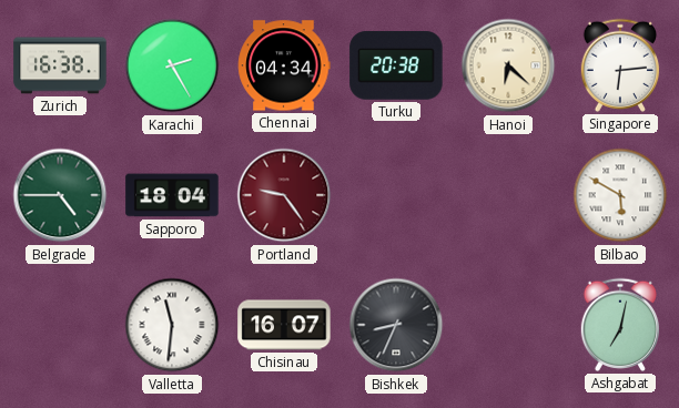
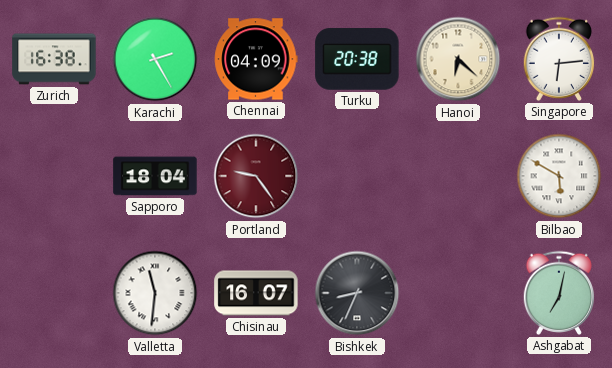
Chennai: 04:34 -> 04:09 (256, 59)
Belgrade: 4:45 -> none (60, 195)
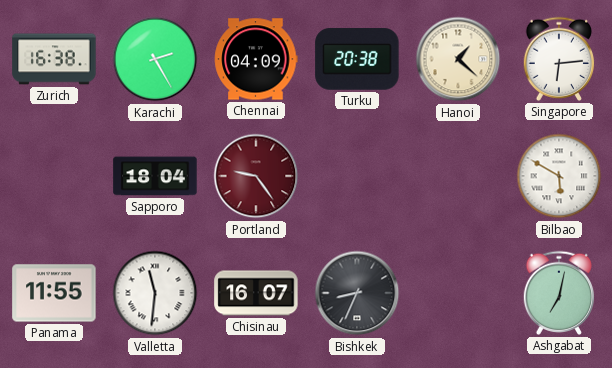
Hanoi: 6:22 -> 1:22 (458, 59)
Panama: none -> 11:55 (54, 293)
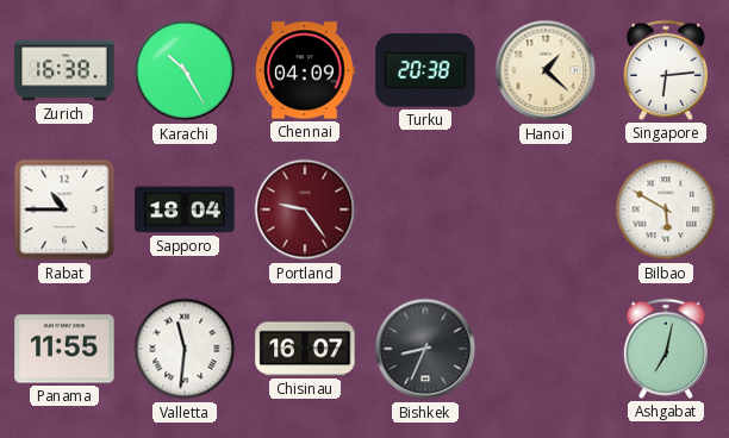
Karachi: 2:25 -> 10:25 (185, 70)
Rabat: none -> 10:45 (64, 209)
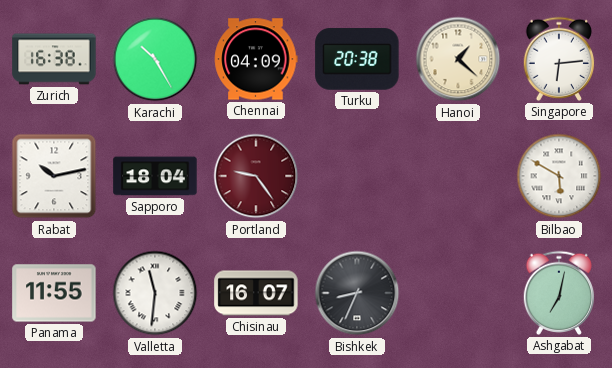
Rabat: 10:45 -> 10:13 (54, 176)
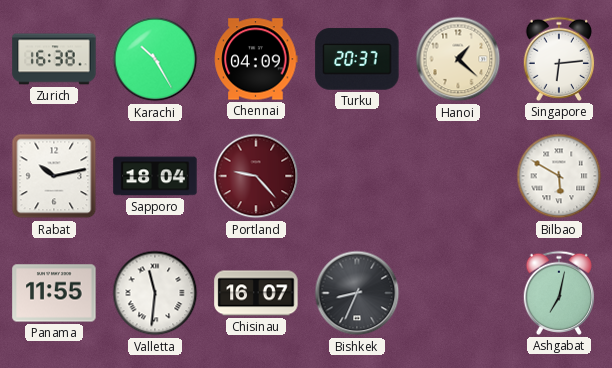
Turku: 20:38 -> 20:37 (357, 59)
Portland: 9:24 -> 9:23 (256, 176)
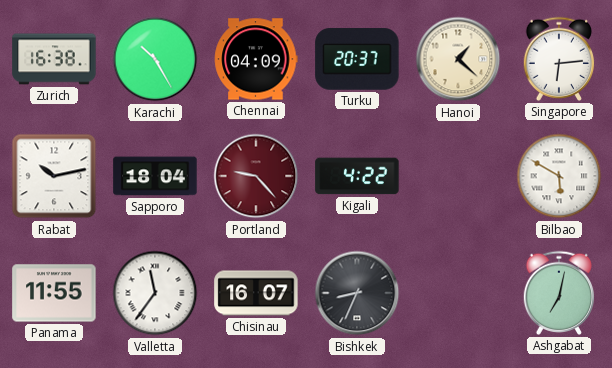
Kigali: none -> 4:22 (357, 176)
Valletta: 11:31 -> 11:36 (155, 293)
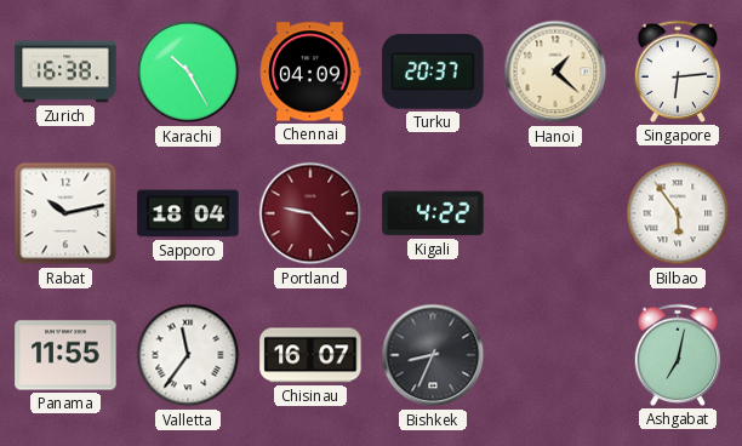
Bilbao: 5:50 -> 5:54 (678, 213)
